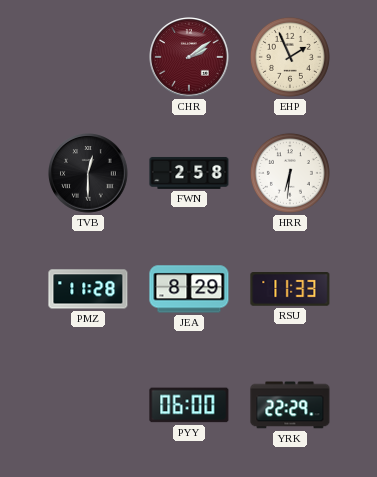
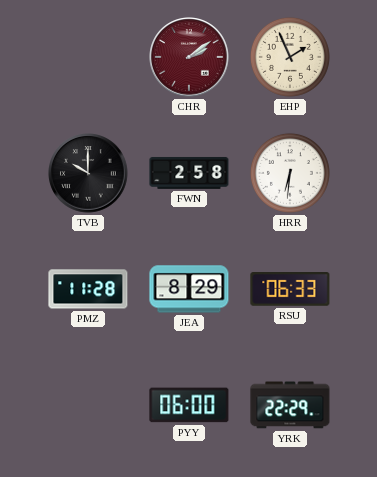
TVB: 12:30 -> 10:00 (88, 173)
RSU: 11:33 -> 06:33 (290, 290)
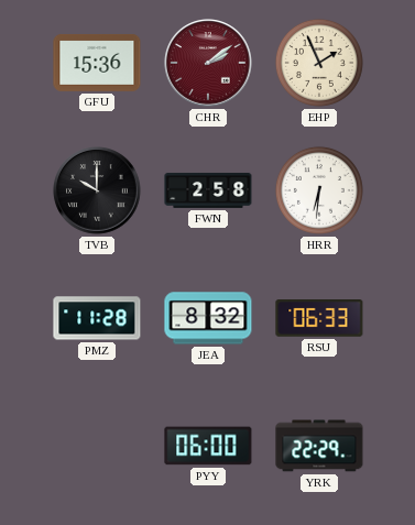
GFU: none -> 15:36 (97, 63)
JEA: 8:29 -> 8:32 (208, 318)
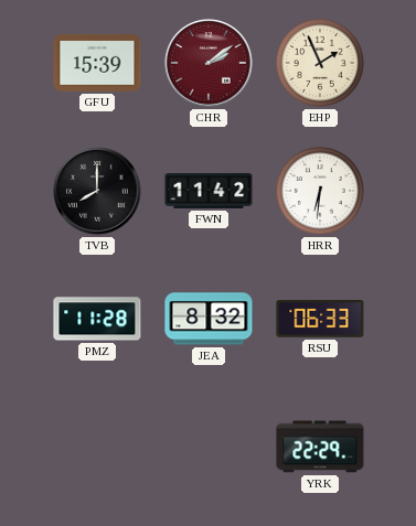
GFU: 15:36 -> 15:39 (97, 63)
TVB: 10:00 -> 8:00 (97, 191)
FWN: 2:58 -> 11:42 (209, 191)
PYY: 06:00 -> none (208, 446)
